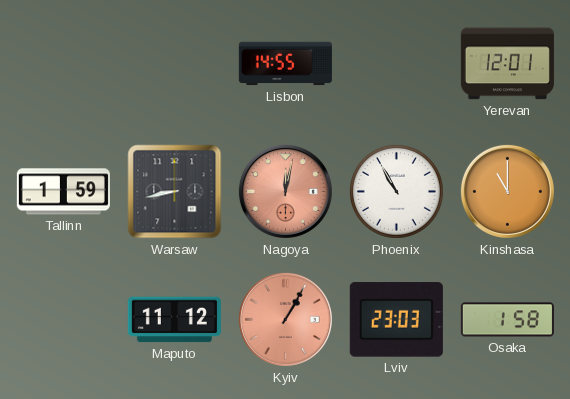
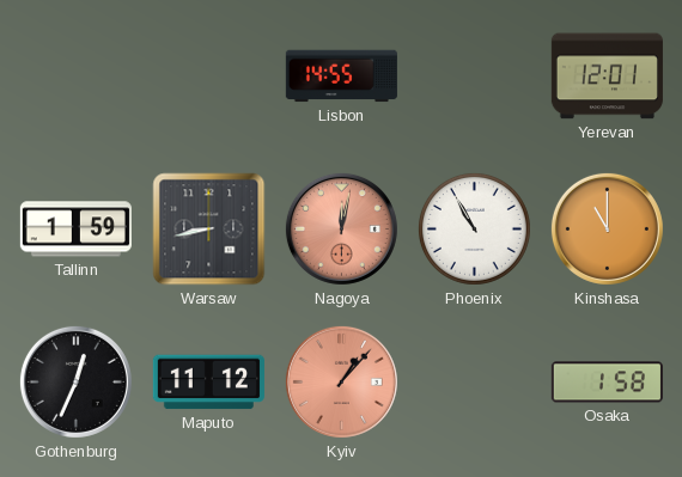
Gothenburg: none -> 12:34 (75, 381)
Kyiv: 1:05 -> 1:07 (341, 381)
Lviv: 23:03 -> none (396, 320)
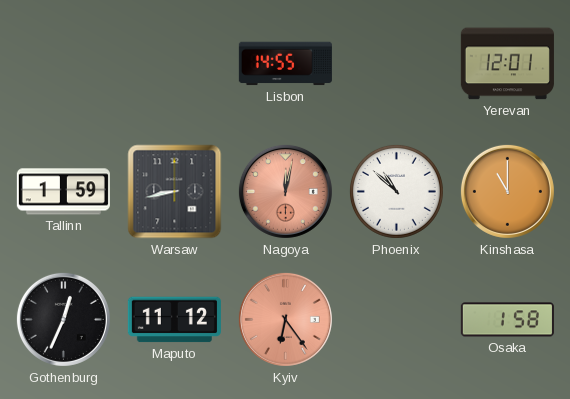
Phoenix: 10:55 -> 10:52 (396, 191)
Kyiv: 1:07 -> 6:24 (285, 319)
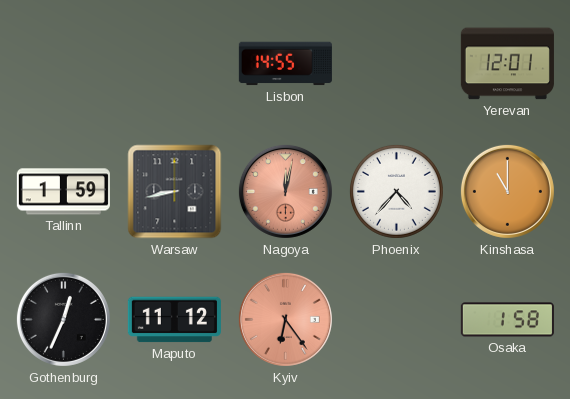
Phoenix: 10:52 -> 4:37 (396, 191)
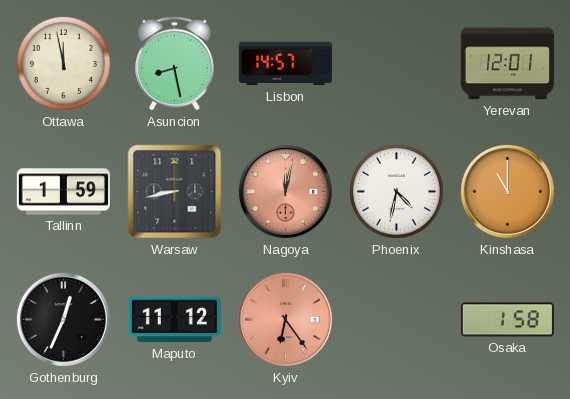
Ottawa: none -> 11:58 (63, 63)
Asuncion: none -> 8:28 (175, 64)
Lisbon: 14:55 -> 14:57 (285, 64)
Phoenix: 4:37 -> 4:32 (396, 191)
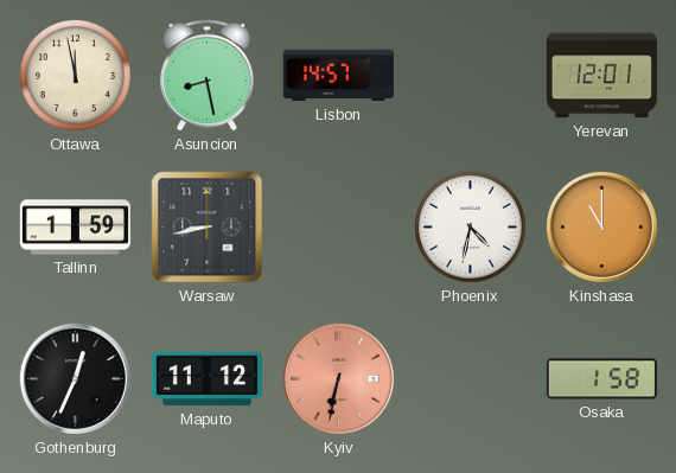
Nagoya: 12:02 -> none (285, 191)
Kyiv: 6:24 -> 6:32 (338, 378)
